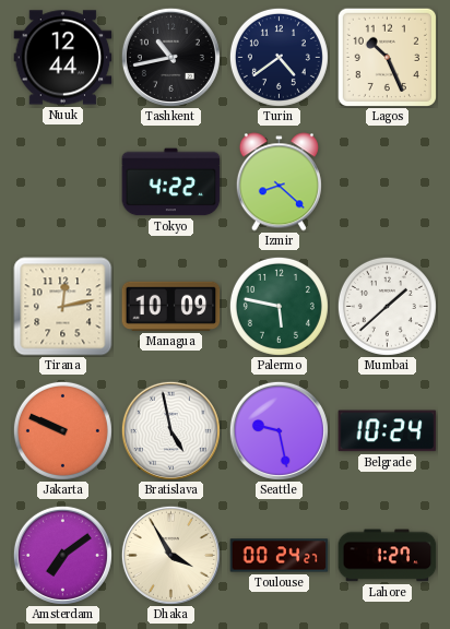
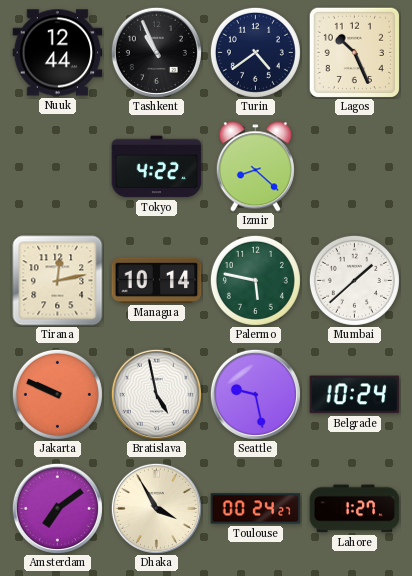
Tashkent: 10:43 -> 10:56 (156, 52)
Managua: 10:09 -> 10:14 (157, 280)
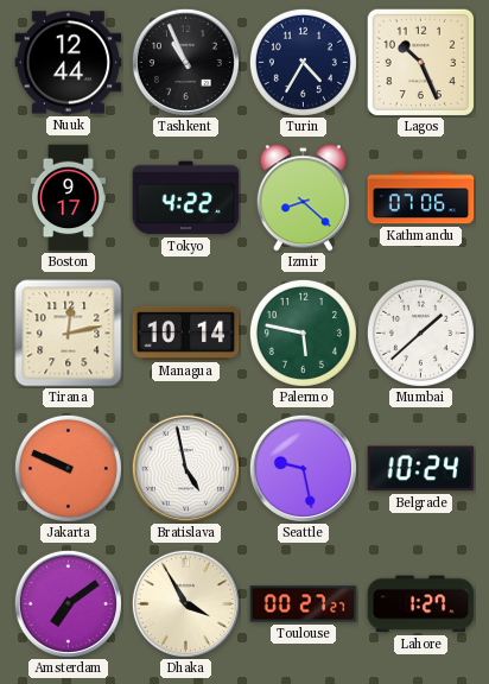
Turin: 4:39 -> 4:35 (303, 62)
Boston: none -> 9:17 (68, 198)
Kathmandu: none -> 07:06 (421, 198)
Toulouse: 00:24 -> 00:27 (304, 604)
